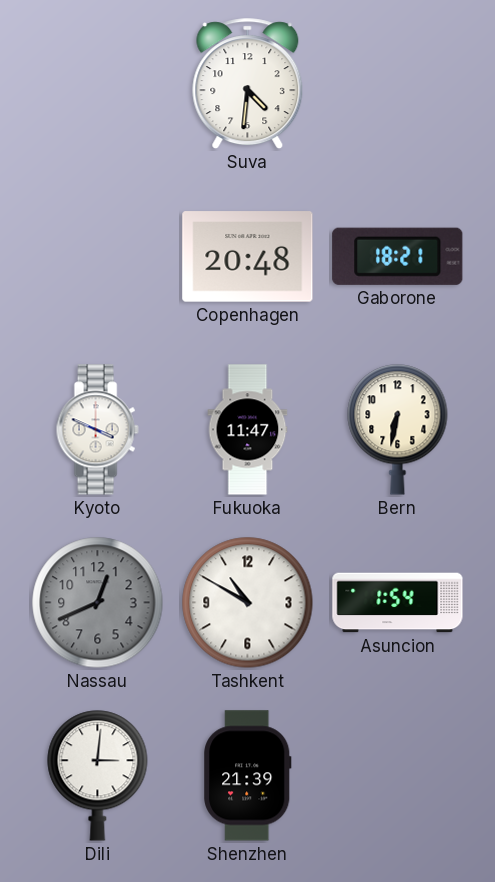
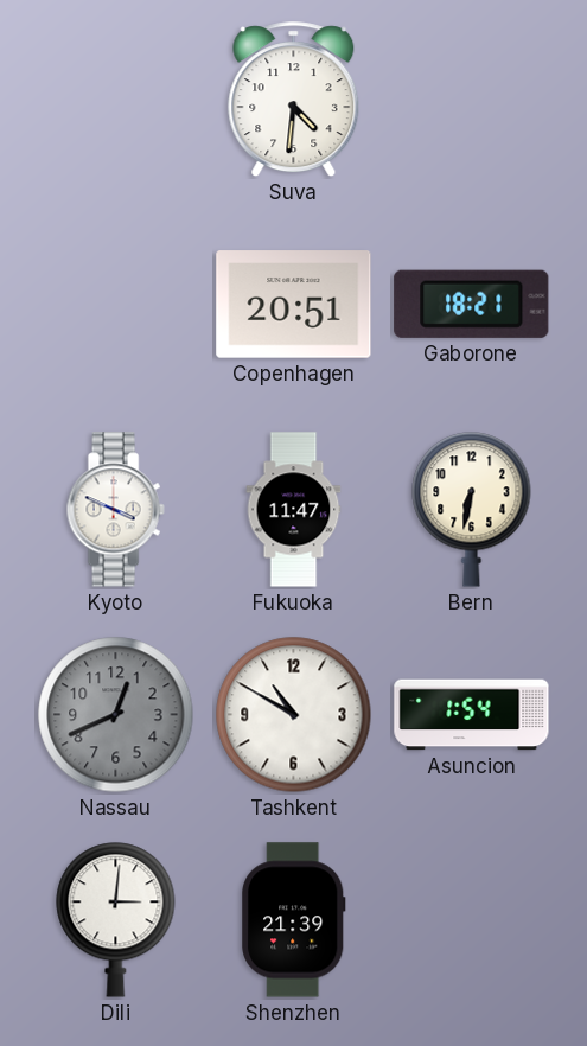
Copenhagen: 20:48 -> 20:51 (294, 305)
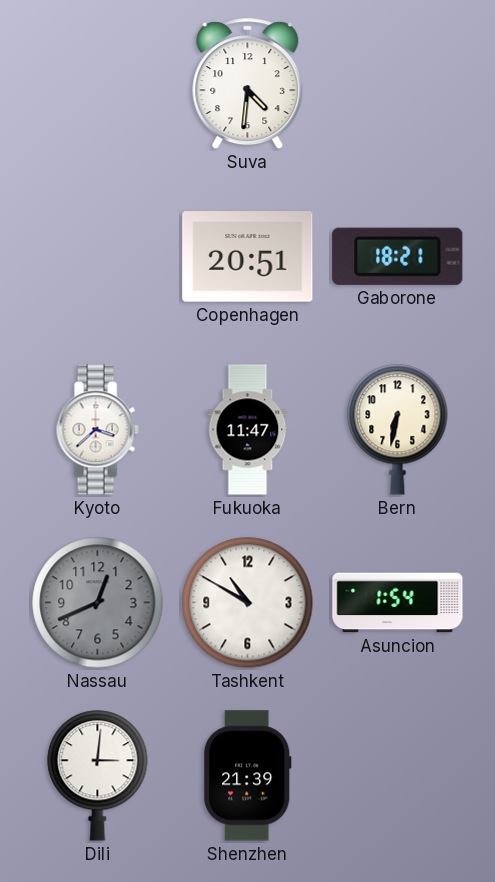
Kyoto: 3:49 -> 3:38 (97, 430)
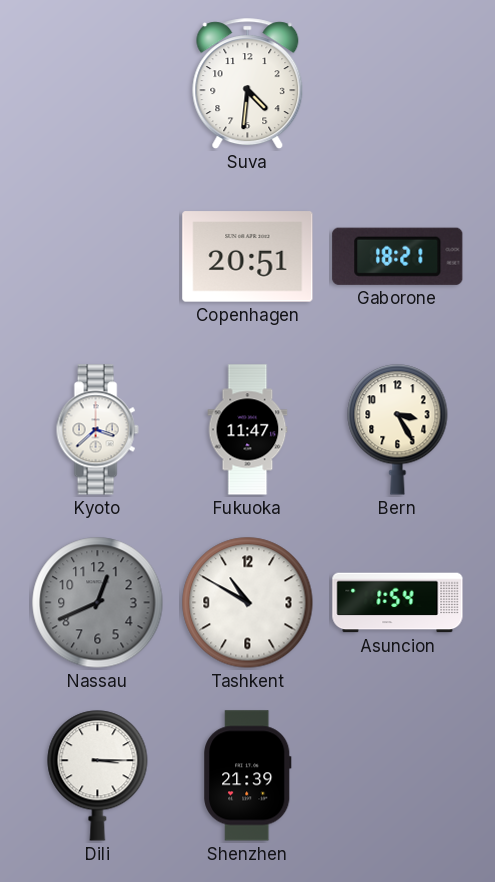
Bern: 6:32 -> 3:25 (398, 430)
Dili: 3:01 -> 3:15 (98, 776)
